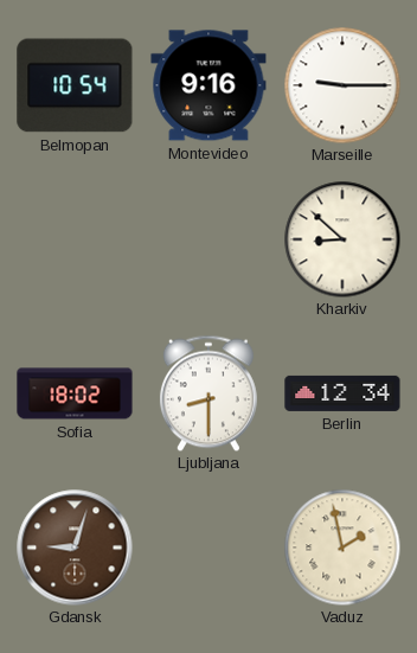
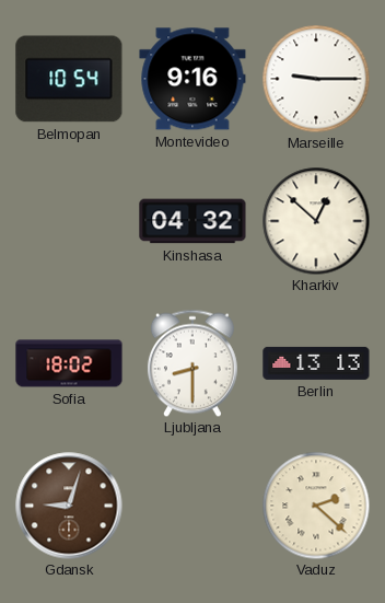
Kinshasa: none -> 04:32 (192, 221)
Kharkiv: 8:52 -> 12:52 (316, 221)
Berlin: 12:34 -> 13:13 (316, 363)
Vaduz: 1:58 -> 2:22 (316, 506)
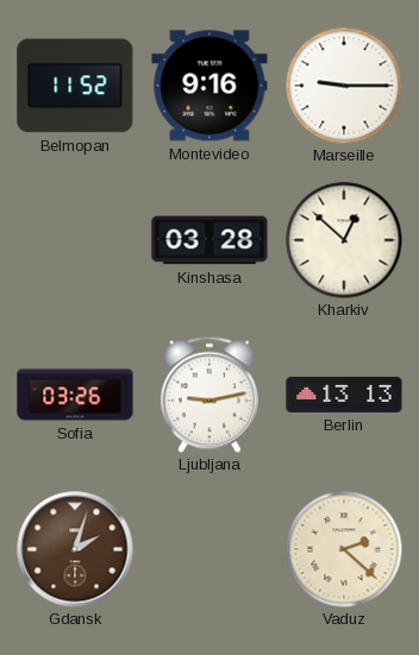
Belmopan: 10:54 -> 11:52 (75, 86)
Kinshasa: 04:32 -> 03:28 (209, 240)
Sofia: 18:02 -> 03:26 (75, 395)
Ljubljana: 8:30 -> 9:13 (209, 395)
Gdansk: 9:03 -> 2:03 (75, 549)
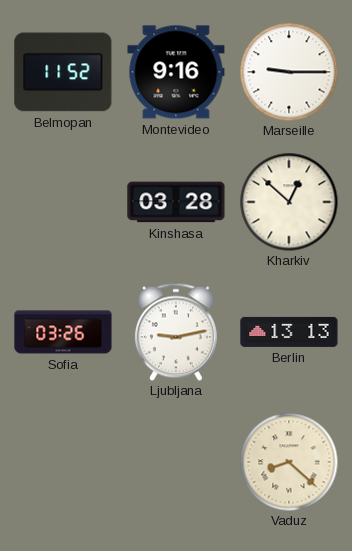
Gdansk: 2:03 -> none (75, 549)
Vaduz: 2:22 -> 8:22 (289, 462)
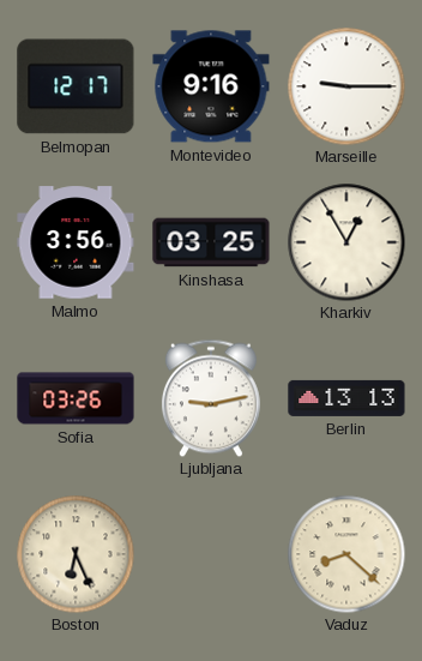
Belmopan: 11:52 -> 12:17 (76, 86)
Malmo: none -> 3:56 (76, 242)
Kinshasa: 03:28 -> 03:25 (211, 242)
Kharkiv: 12:52 -> 12:55 (346, 242)
Boston: none -> 6:26 (76, 554)
